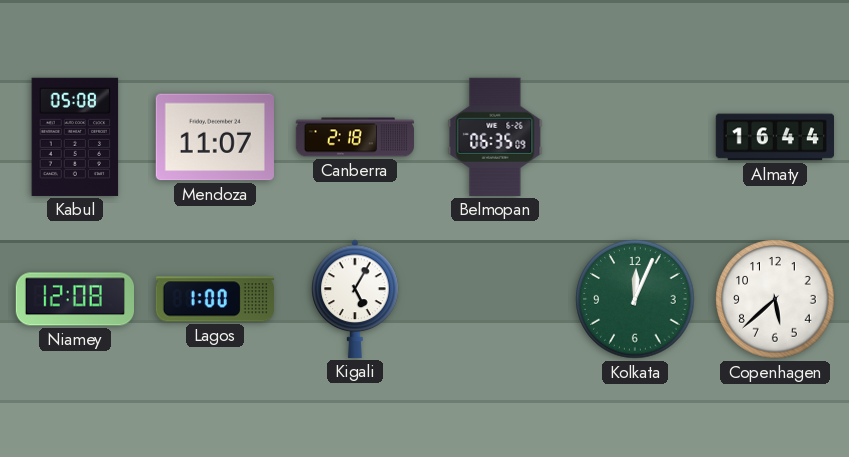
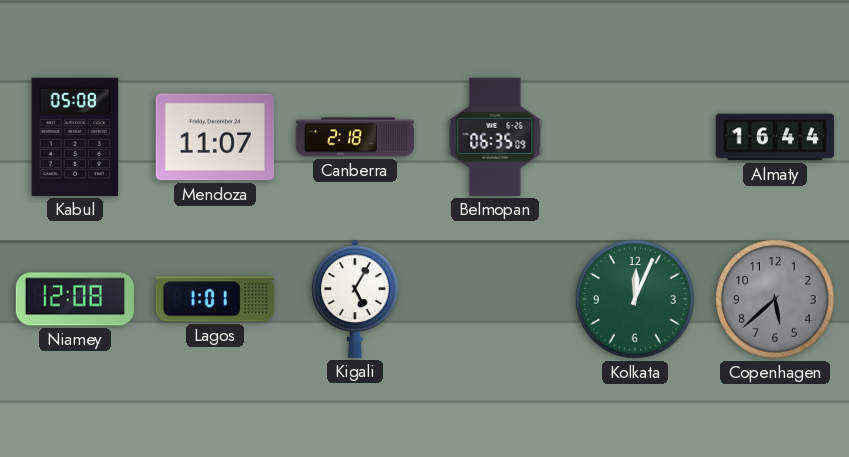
Lagos: 1:00 -> 1:01 (215, 299)
Copenhagen dial: white -> grey (775, 299)
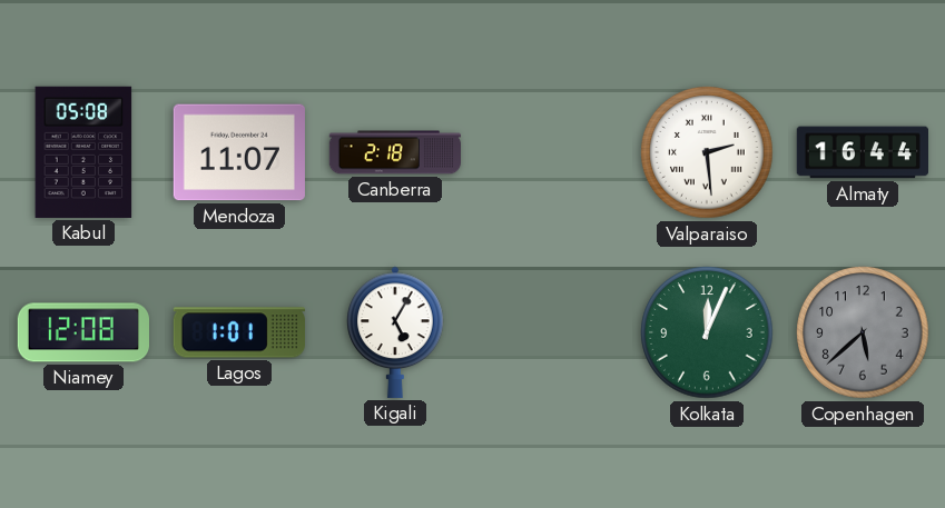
Belmopan: 06:35 -> none (495, 137)
Valparaiso: none -> 2:29 (707, 152)
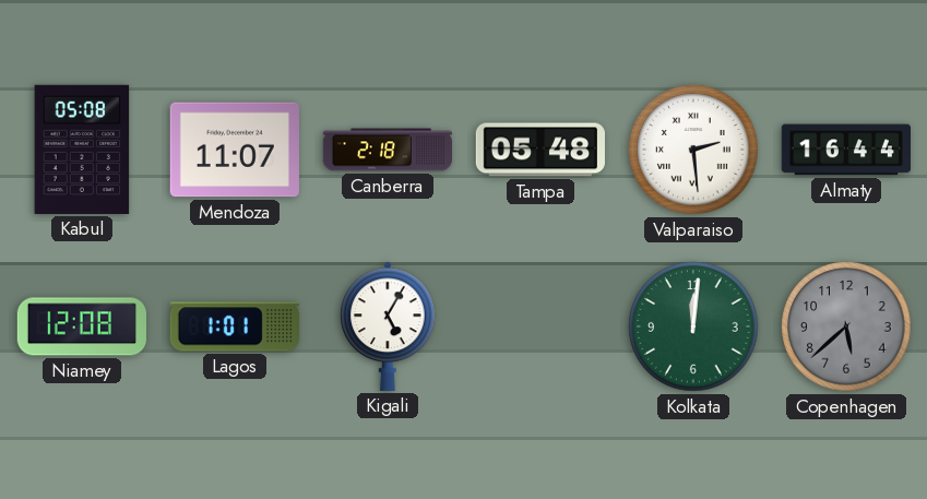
Tampa: none -> 05:48 (539, 150)
Kolkata: 12:04 -> 12:01 (693, 326)
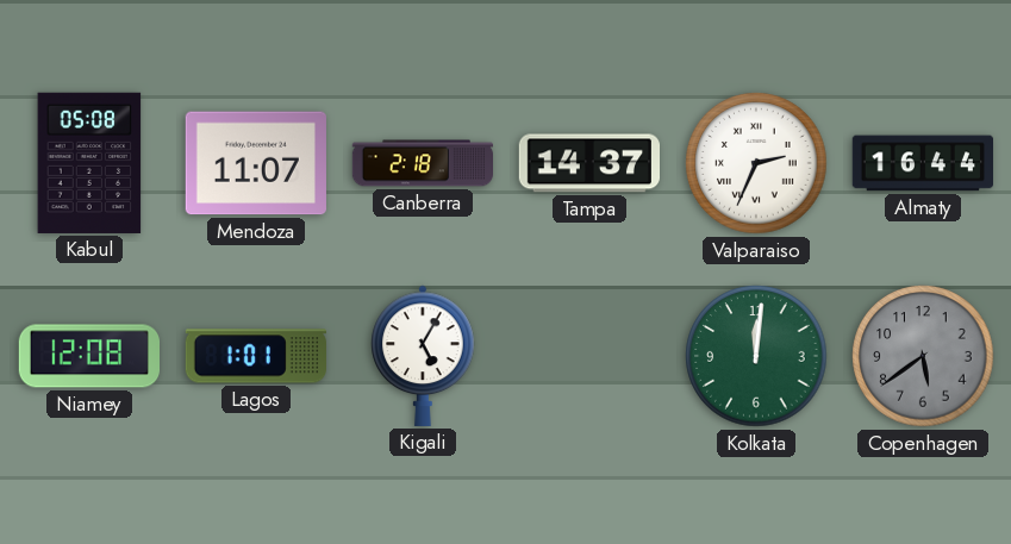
Tampa: 05:48 -> 14:37 (588, 163)
Valparaiso: 2:29 -> 2:34 (756, 163)
Copenhagen: 5:38 -> 5:39 (923, 356)
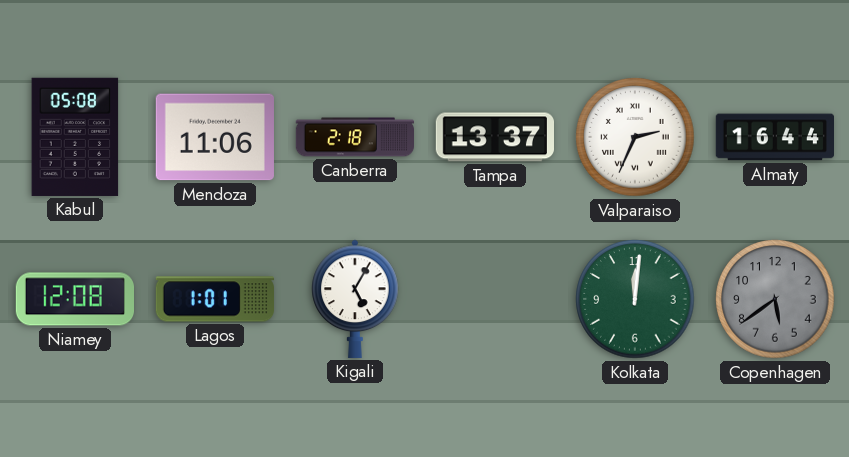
Mendoza: 11:07 -> 11:06 (215, 137)
Tampa: 14:37 -> 13:37 (494, 137)
